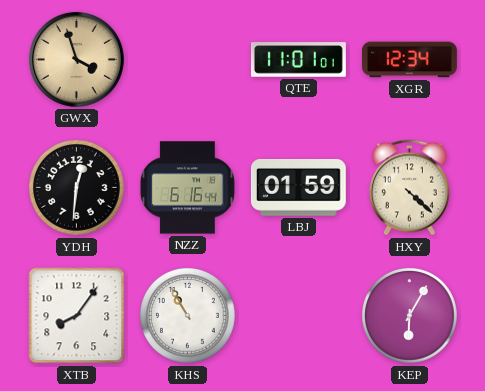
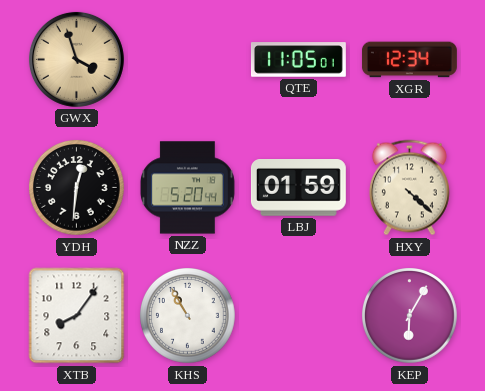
QTE: 11:01 -> 11:05 (298, 60)
NZZ: 6:16 -> 5:20 (187, 188)
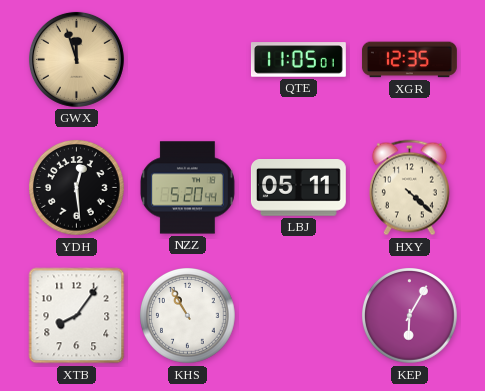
GWX: 3:57 -> 11:57 (76, 59)
XGR: 12:34 -> 12:35 (409, 60)
YDH: 12:31 -> 12:29 (77, 188)
LBJ: 01:59 -> 05:11 (298, 188)
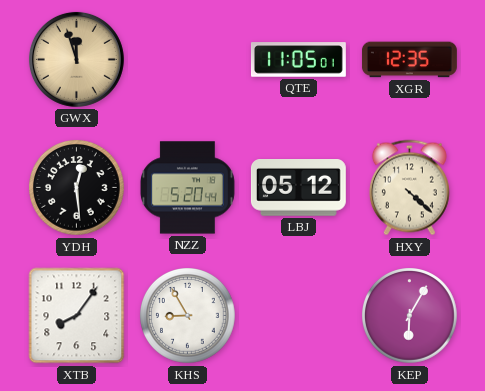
LBJ: 05:11 -> 05:12 (298, 188)
KHS: 10:55 -> 8:55 (188, 316)
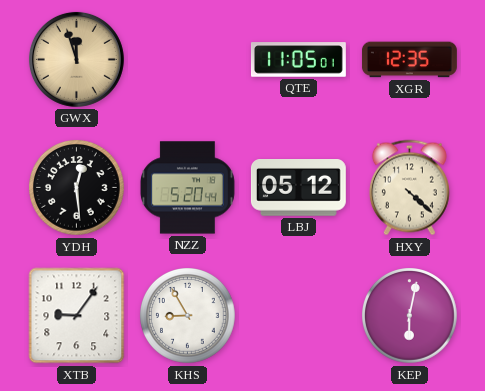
XTB: 8:06 -> 9:06 (77, 316)
KEP: 6:05 -> 6:02 (410, 316)
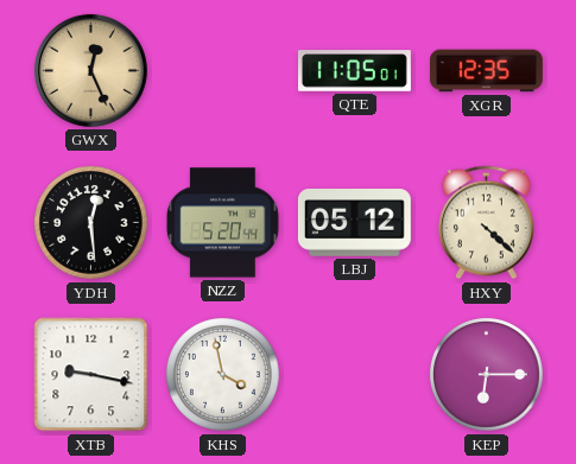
GWX: 11:57 -> 12:26 (90, 70)
XTB: 9:06 -> 9:17 (91, 375)
KHS: 8:55 -> 3:58 (223, 375)
KEP: 6:02 -> 6:15 (487, 375)
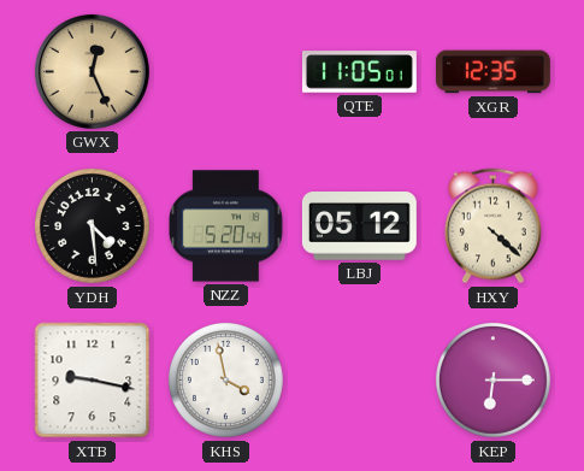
YDH: 12:29 -> 4:29 (93, 226)
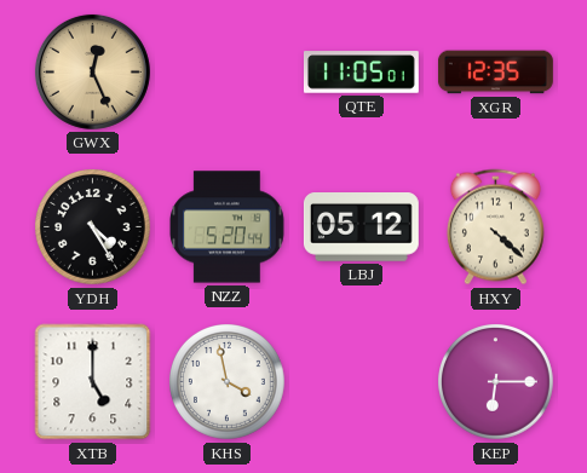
YDH: 4:29 -> 4:25 (93, 227)
XTB: 9:17 -> 5:00 (93, 382)
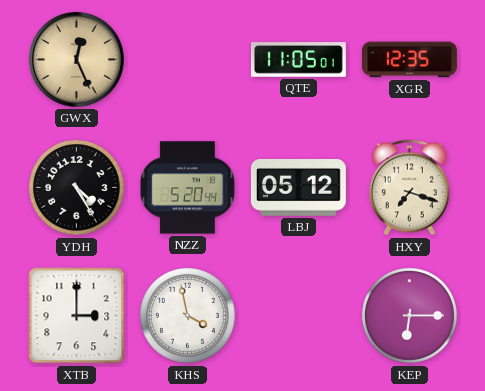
HXY: 4:22 -> 7:18 (409, 188)
XTB: 5:00 -> 3:00 (77, 316)
